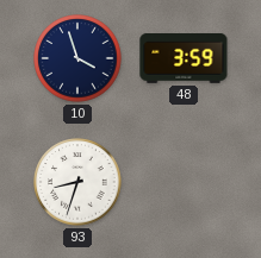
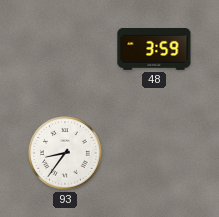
10: 3:57 -> none (77, 58)
93: 8:33 -> 8:36 (65, 153)
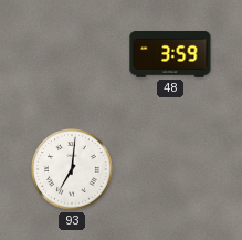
93: 8:36 -> 7:01 (72, 169)
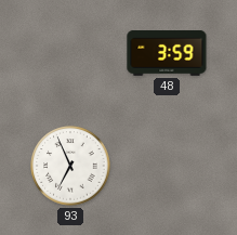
93: 7:01 -> 6:56 (70, 166)
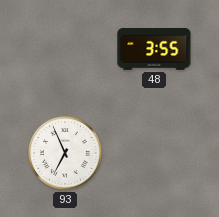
48: 3:59 -> 3:55 (154, 50)
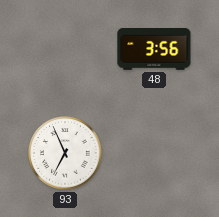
48: 3:55 -> 3:56 (154, 50)
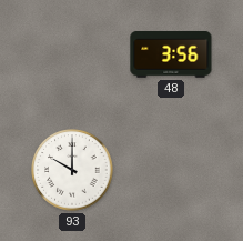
93: 6:56 -> 10:00 (72, 170)
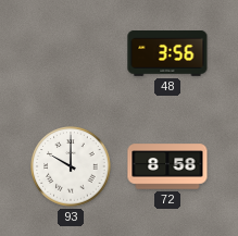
72: none -> 8:58 (167, 166)
